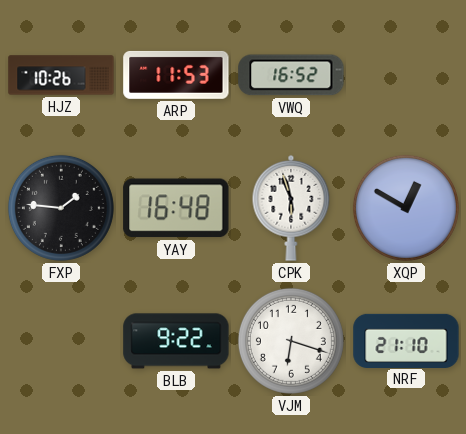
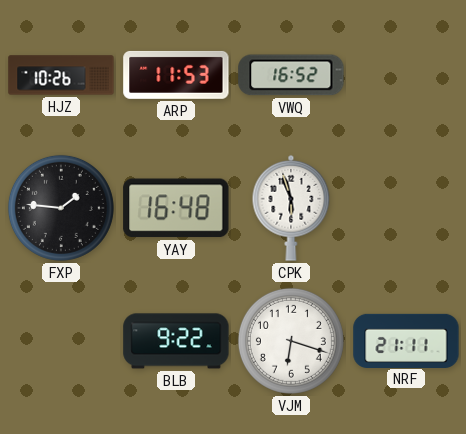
XQP: 12:50 -> none (406, 208)
NRF: 21:10 -> 21:11 (406, 340)
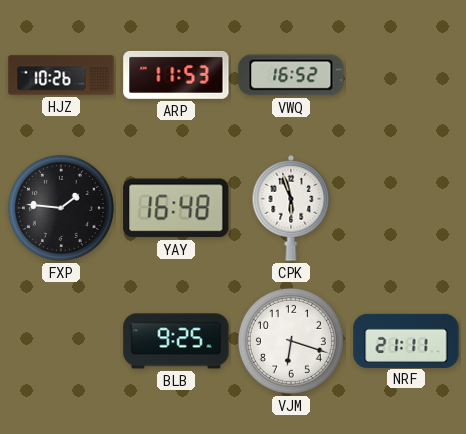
BLB: 9:22 -> 9:25 (176, 341)
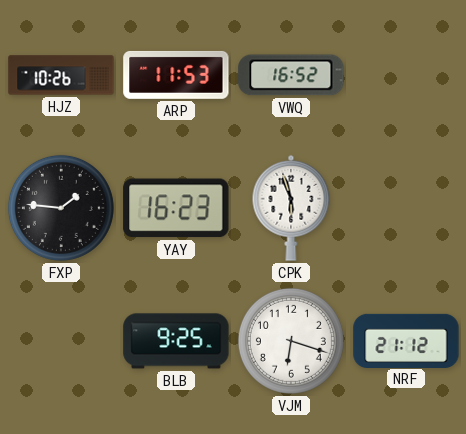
YAY: 16:48 -> 16:23 (176, 208)
NRF: 21:11 -> 21:12 (406, 340)
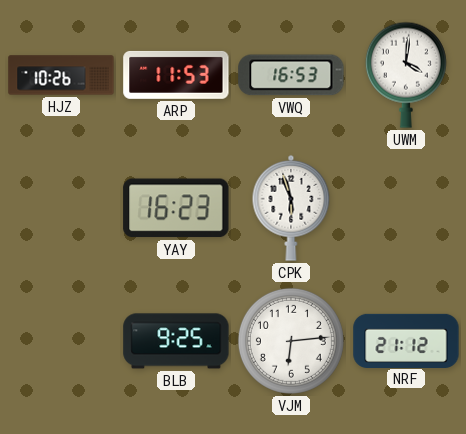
VWQ: 16:52 -> 16:53 (291, 75)
UWM: none -> 4:01 (406, 75)
FXP: 1:46 -> none (61, 208)
VJM: 6:18 -> 6:14 (291, 341)
